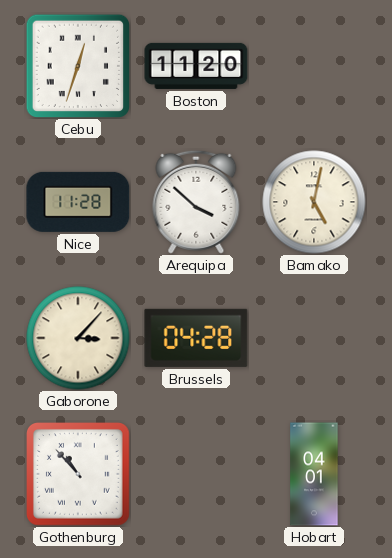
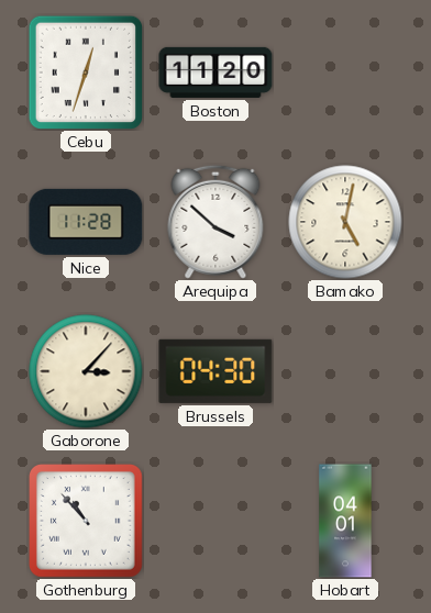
Brussels: 04:28 -> 04:30 (215, 371)
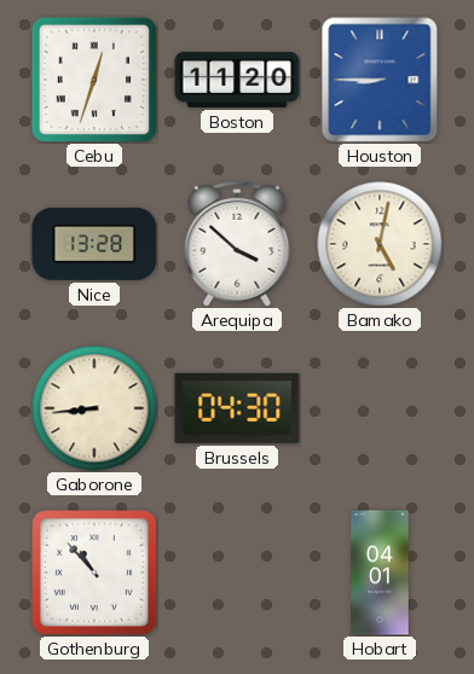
Houston: none -> 8:45 (380, 80)
Nice: 11:28 -> 13:28 (94, 244)
Gaborone: 3:07 -> 8:44 (94, 408)
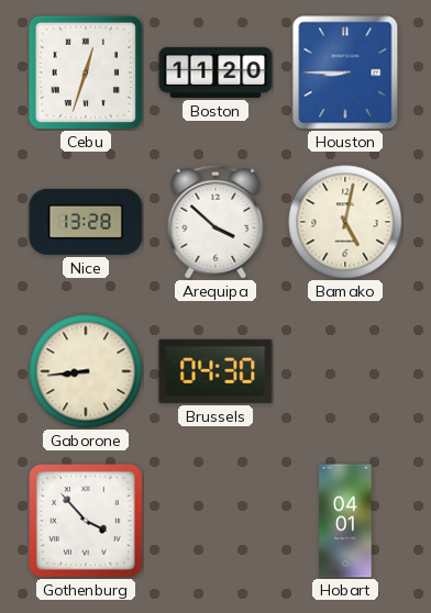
Gothenburg: 10:53 -> 3:53 (87, 522)
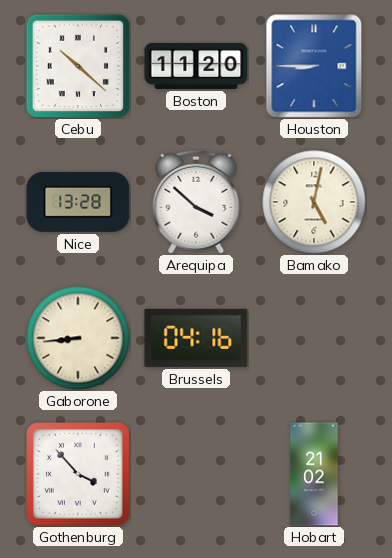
Cebu: 12:33 -> 10:22 (77, 65)
Brussels: 04:30 -> 04:16 (196, 338)
Hobart: 04:01 -> 21:02 (314, 474)
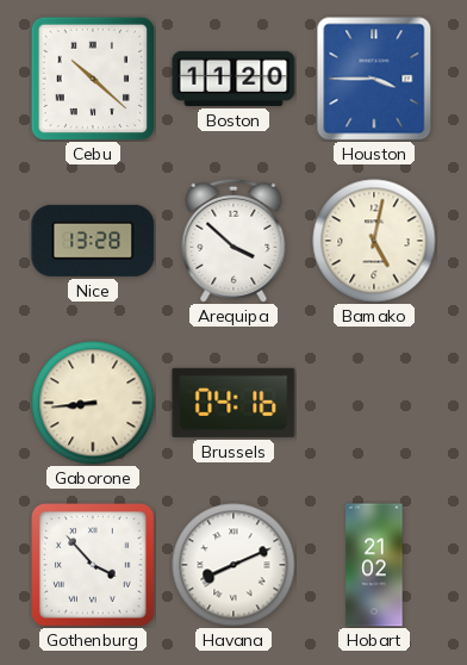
Houston: 8:45 -> 3:45 (374, 79)
Havana: none -> 8:11 (233, 565)
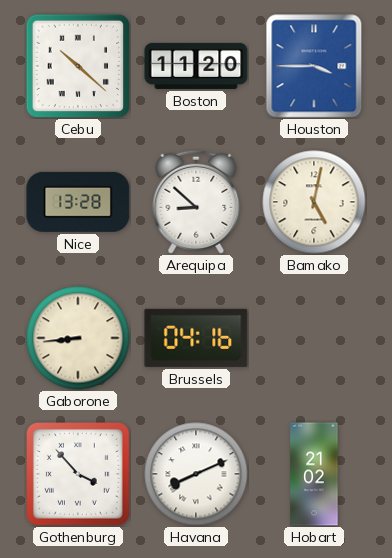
Arequipa: 3:52 -> 8:52 (196, 202)
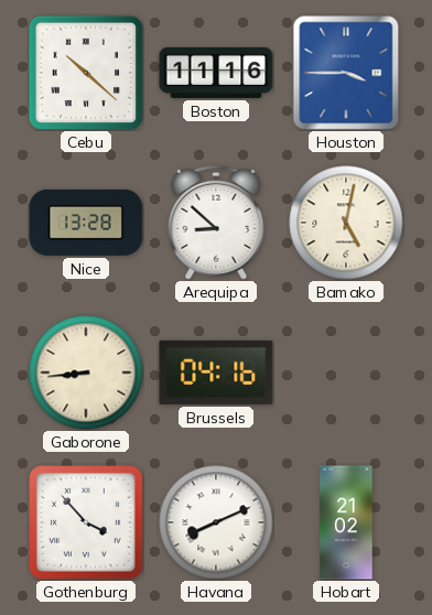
Boston: 11:20 -> 11:16 (216, 73)
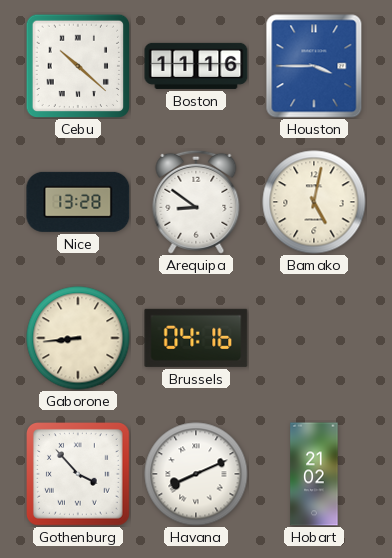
Arequipa: 8:52 -> 8:51 (196, 202)
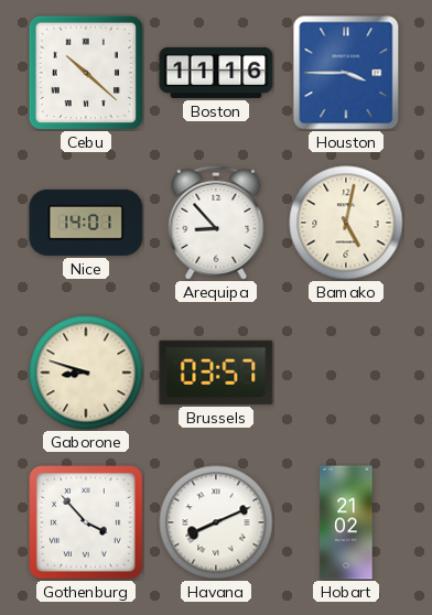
Nice: 13:28 -> 14:01 (86, 223)
Arequipa: 8:51 -> 8:53 (216, 223)
Gaborone: 8:44 -> 8:48 (86, 373)
Brussels: 04:16 -> 03:57 (216, 373)
